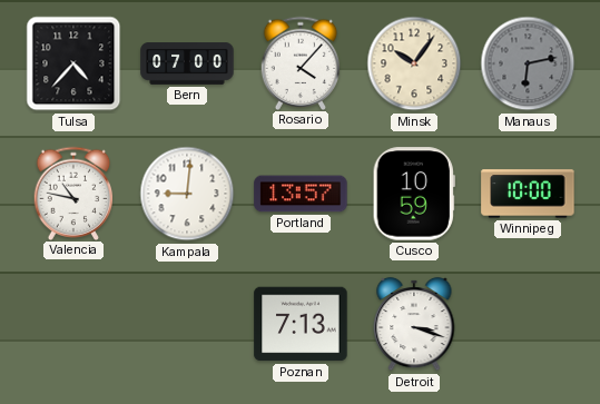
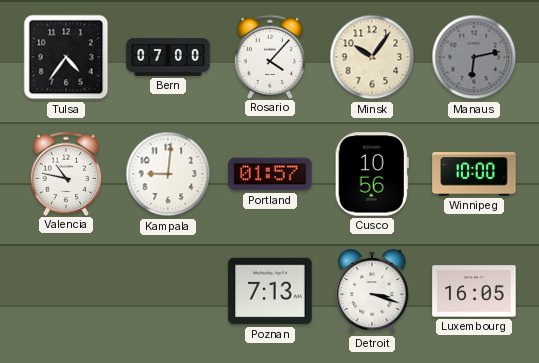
Tulsa: 4:37 -> 4:36 (66, 57)
Portland: 13:57 -> 01:57 (270, 174)
Cusco: 10:59 -> 10:56 (372, 174)
Luxembourg: none -> 16:05 (474, 291)
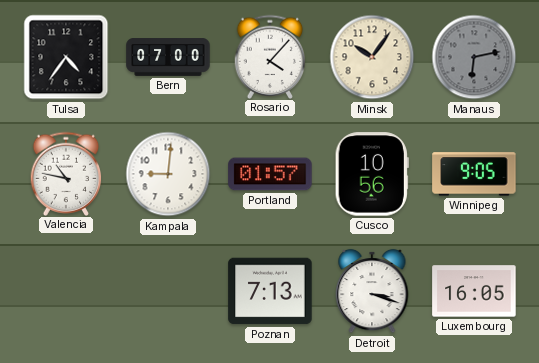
Winnipeg: 10:00 -> 9:05 (474, 174)
